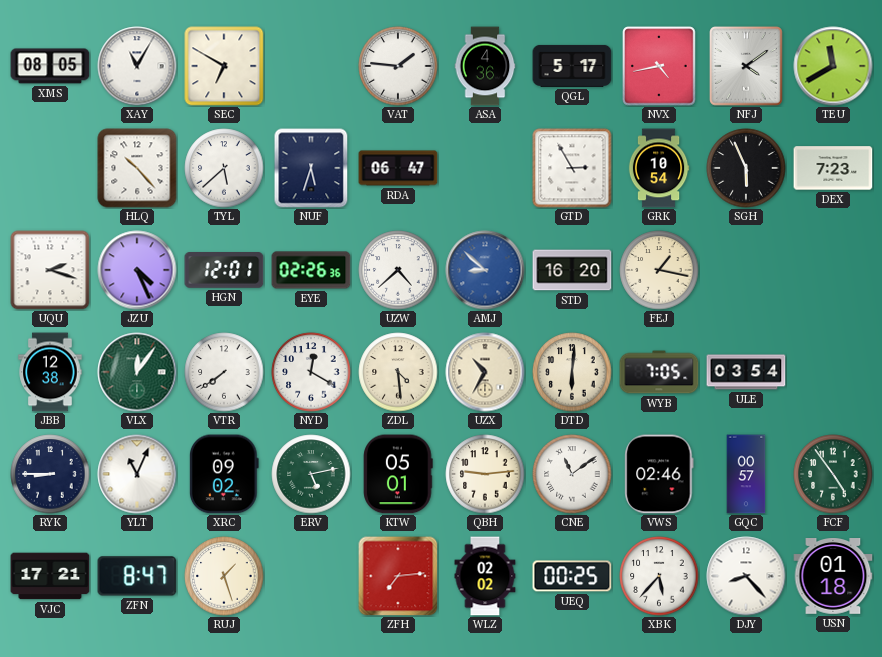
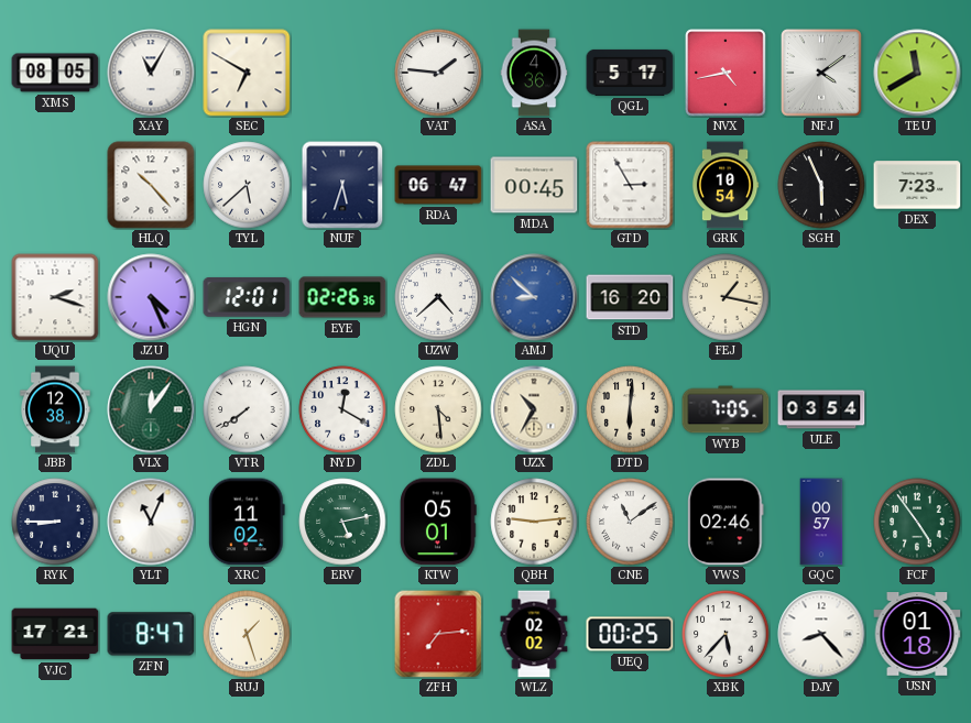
MDA: none -> 00:45 (534, 185)
XRC: 09:02 -> 11:02 (247, 522)
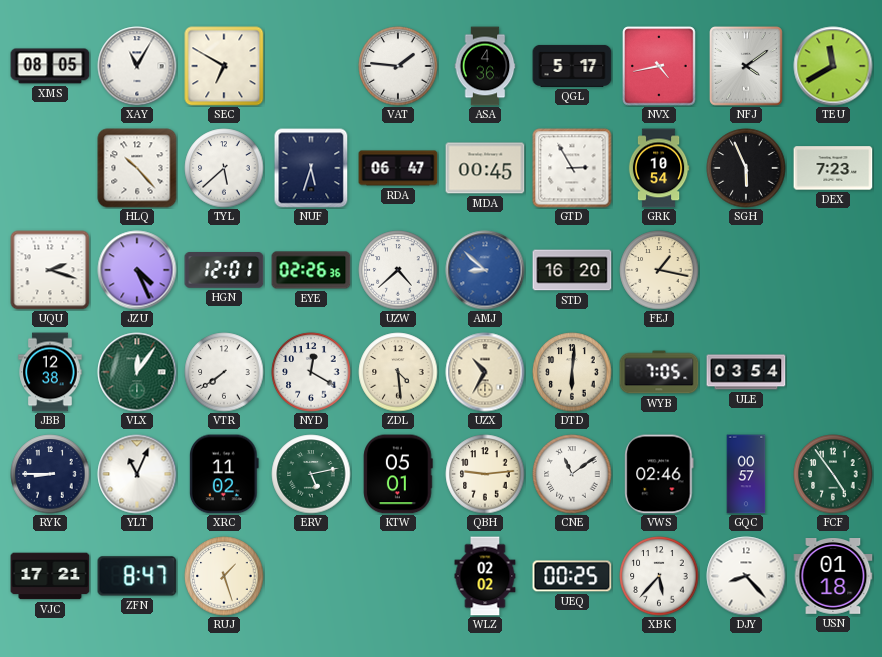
ZFH: 7:14 -> none (438, 634)
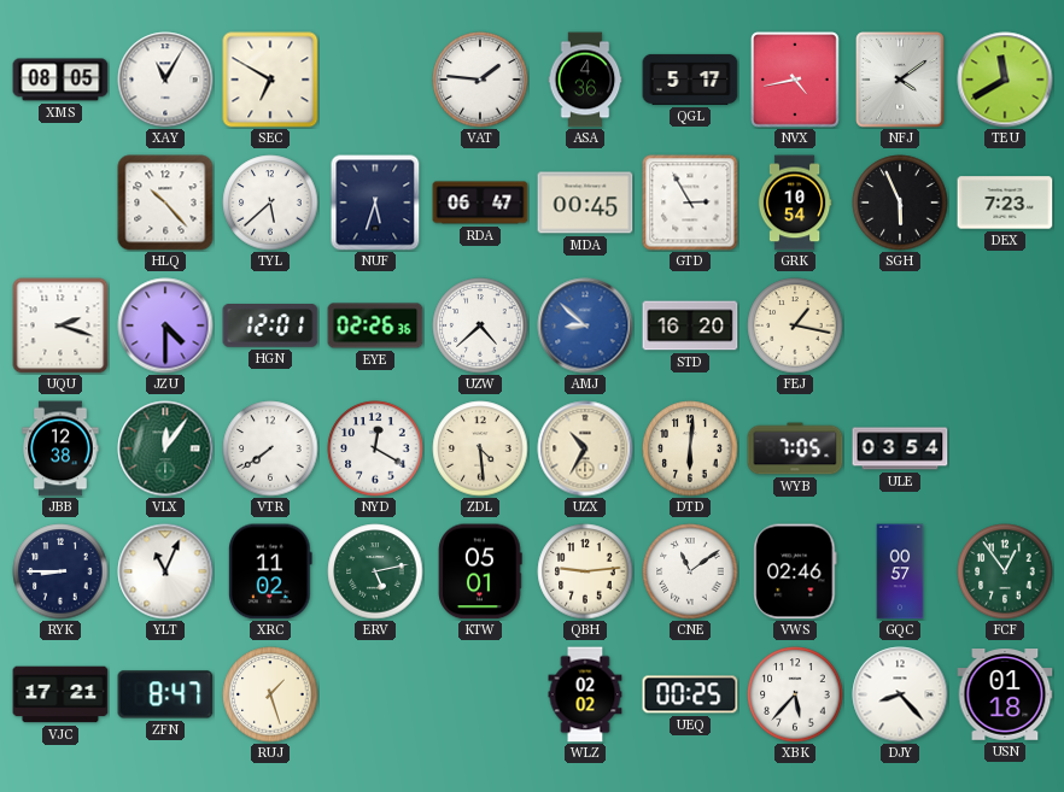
JZU: 4:26 -> 4:30 (165, 325)
FCF: 4:54 -> 12:54 (1005, 571)
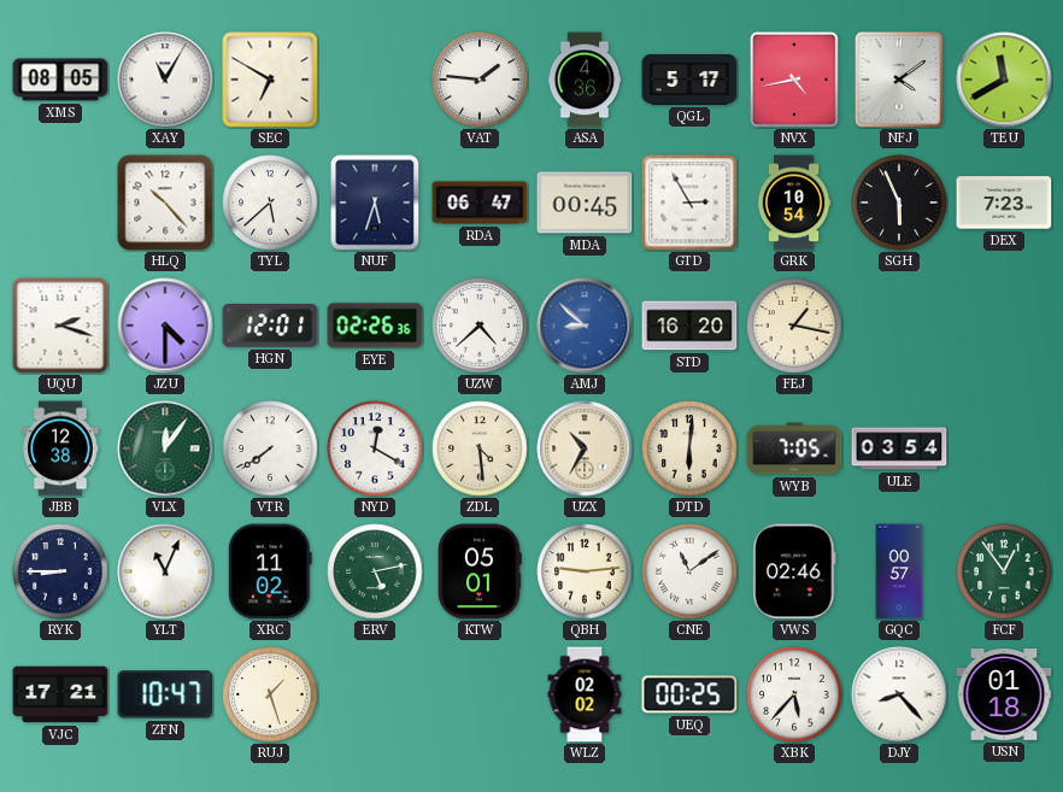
ZFN: 8:47 -> 10:47 (165, 694)
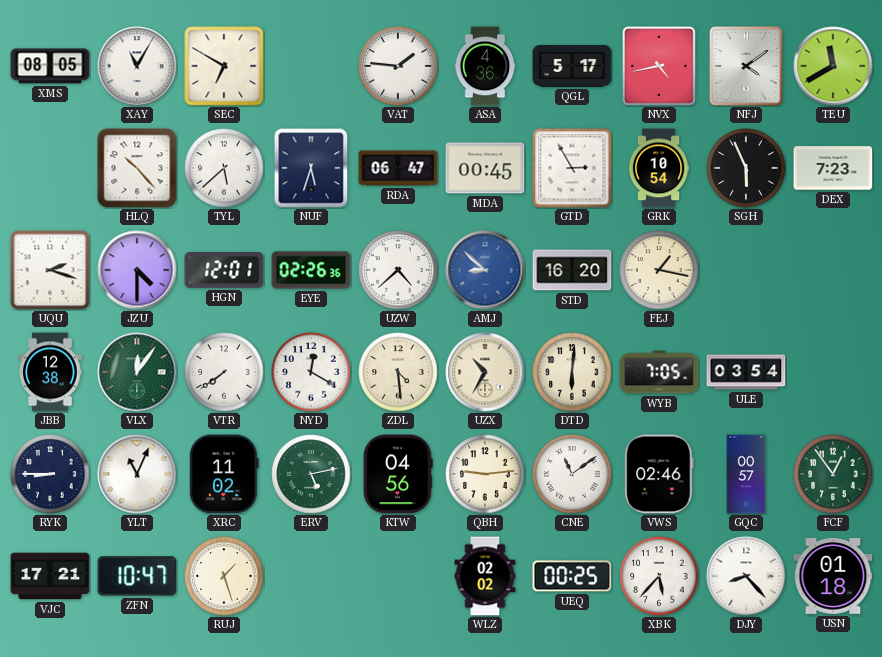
KTW: 05:01 -> 04:56 (398, 474)
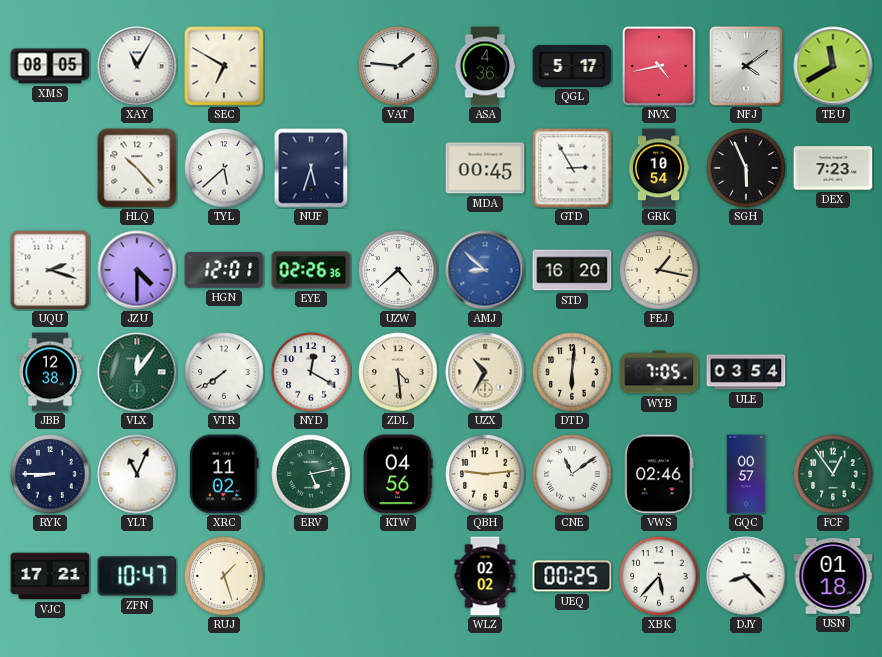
RDA: 06:47 -> none (398, 168)
